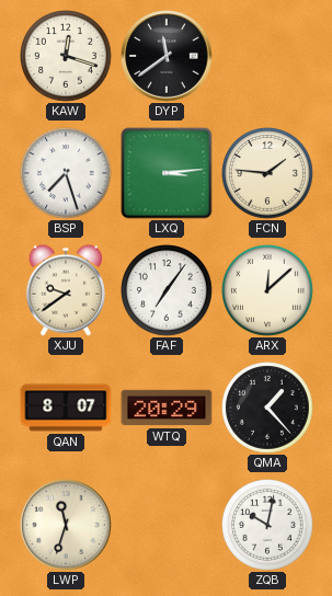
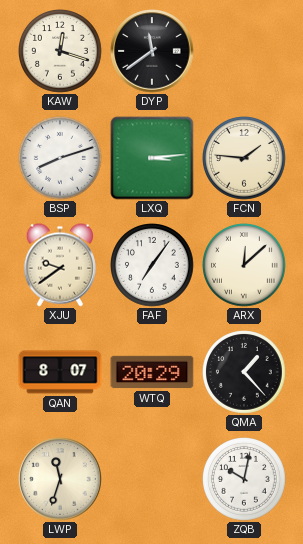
BSP: 7:27 -> 8:12 (61, 159)
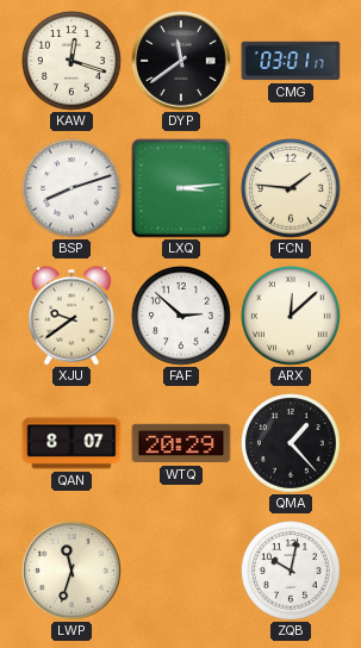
CMG: none -> 03:01 (291, 61)
FAF: 7:06 -> 2:52 (182, 317)
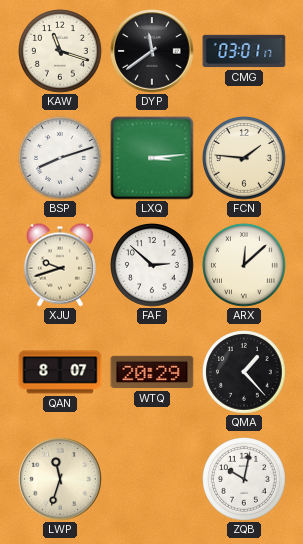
KAW: 12:18 -> 11:18 (61, 52)
XJU: 9:39 -> 9:42 (60, 265)
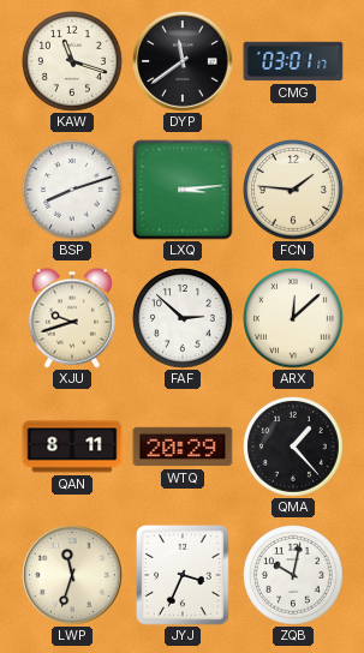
QAN: 8:07 -> 8:11 (72, 447)
JYJ: none -> 3:34 (184, 576)
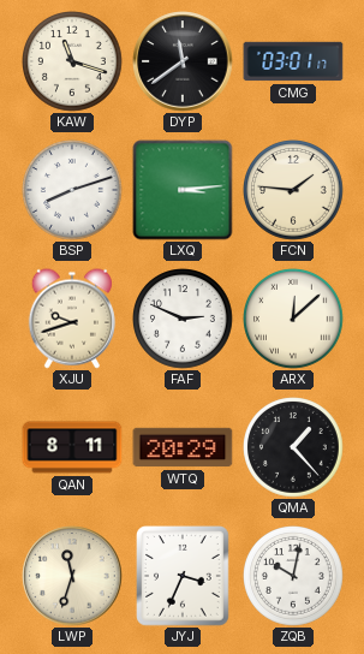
FAF: 2:52 -> 2:49 (184, 320)
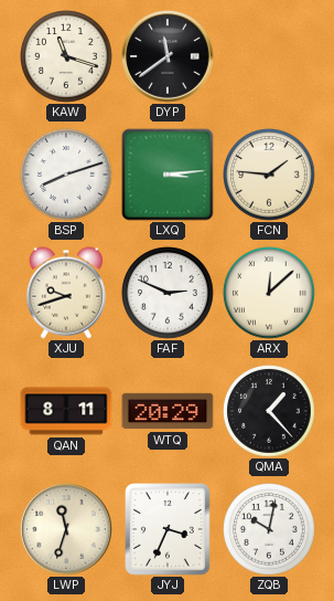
CMG: 03:01 -> none (293, 61)
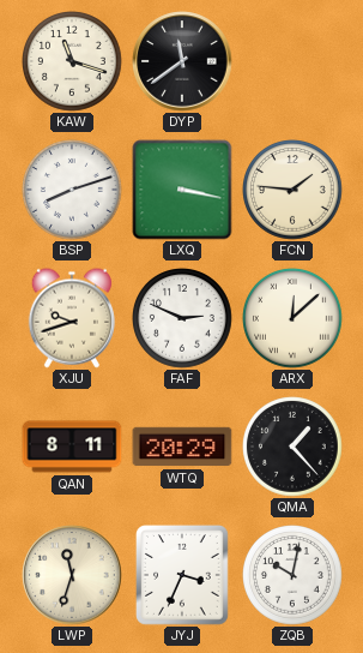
LXQ: 3:14 -> 3:17 (182, 190)
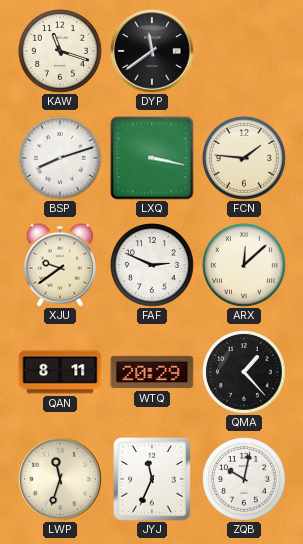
XJU: 9:42 -> 9:39 (60, 265)
JYJ: 3:34 -> 11:34 (153, 480)
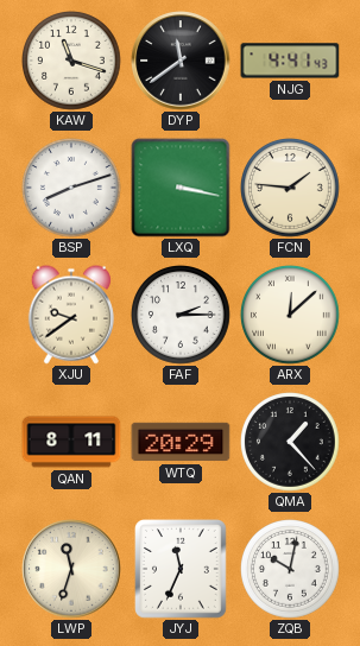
NJG: none -> 4:41 (290, 61)
FAF: 2:49 -> 2:15 (182, 316)
